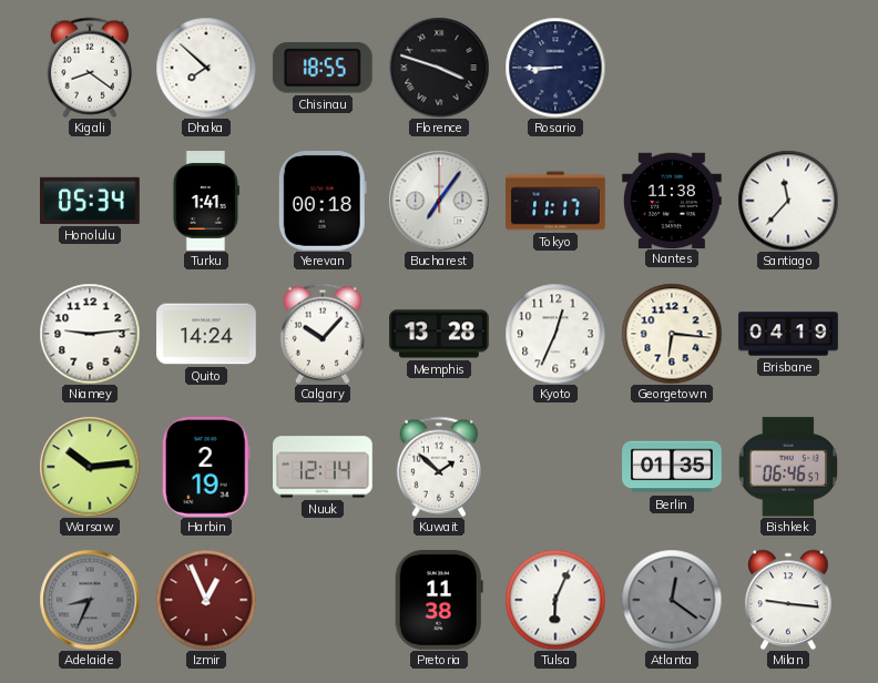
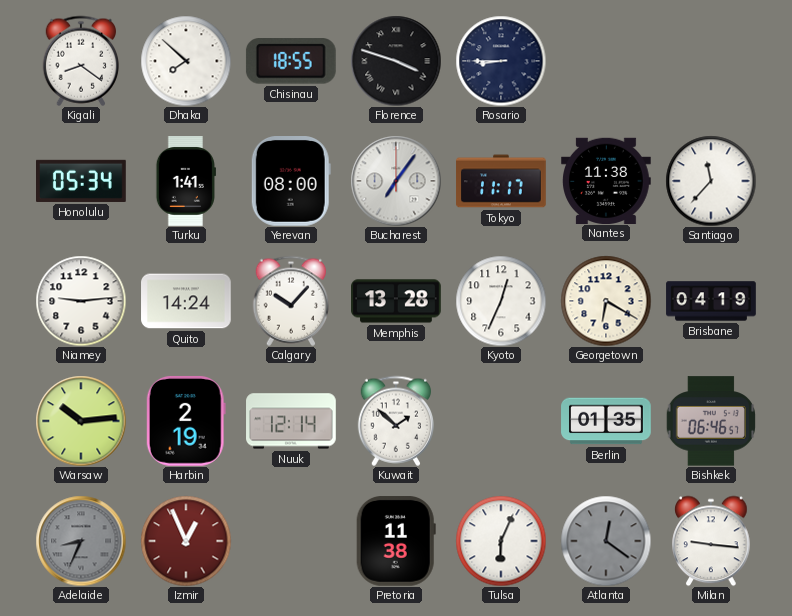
Yerevan: 00:18 -> 08:00 (291, 182)
Georgetown: 6:16 -> 6:20 (606, 301)
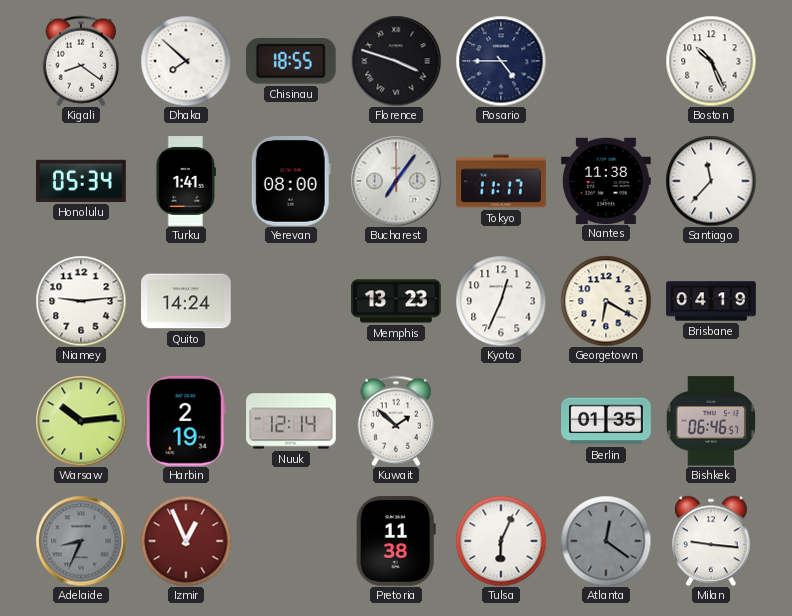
Rosario: 8:45 -> 4:45 (501, 61)
Boston: none -> 10:26 (711, 61)
Calgary: 10:07 -> none (290, 301)
Memphis: 13:28 -> 13:23 (396, 301)
